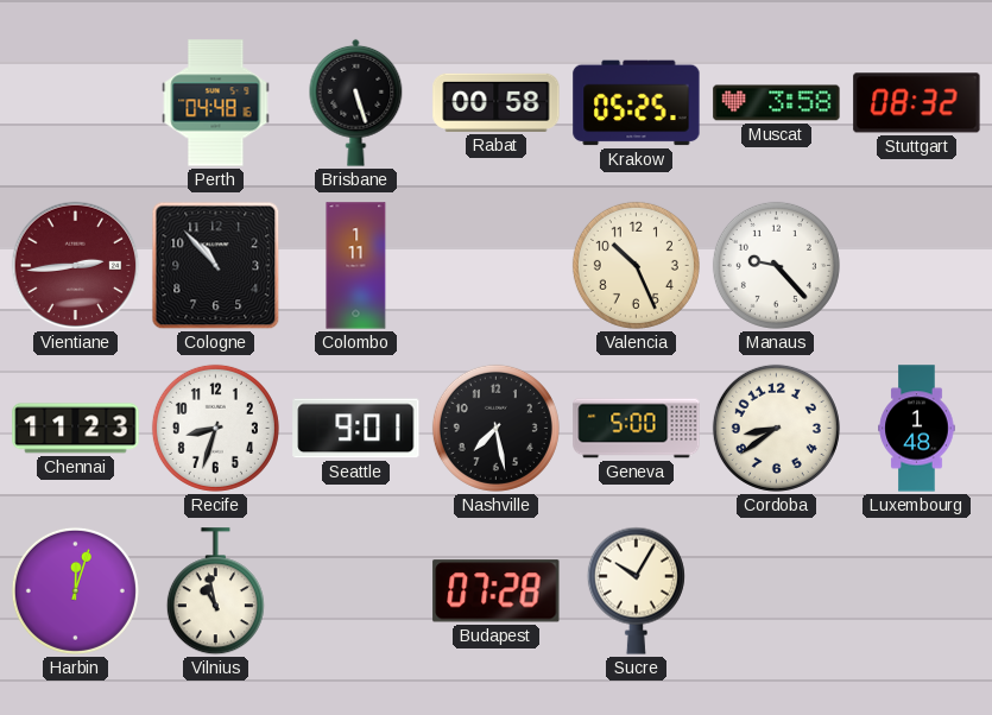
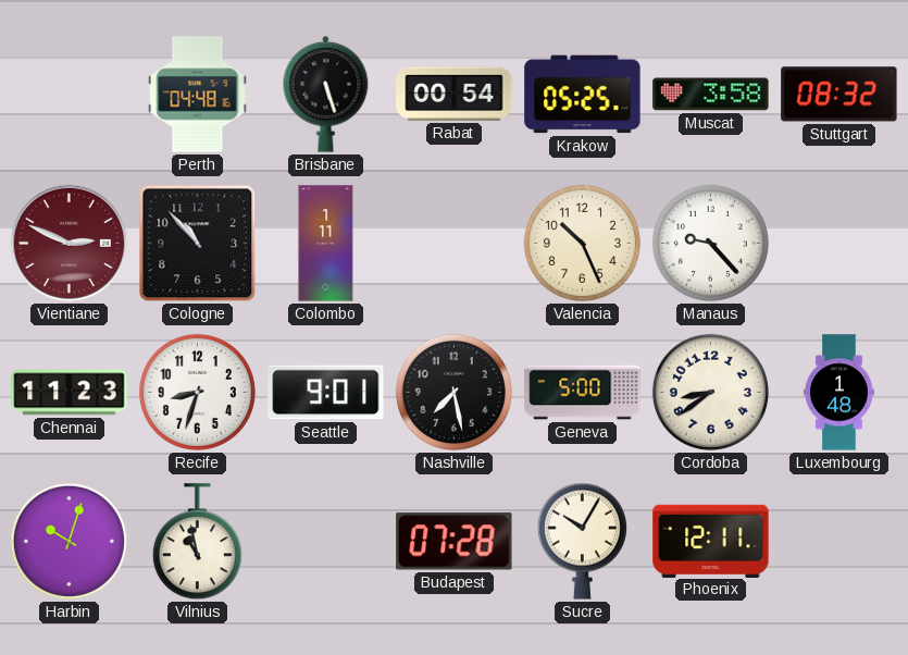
Rabat: 00:58 -> 00:54 (455, 94)
Vientiane: 2:44 -> 2:49 (70, 244)
Harbin: 12:03 -> 10:03 (69, 541)
Phoenix: none -> 12:11 (711, 541)
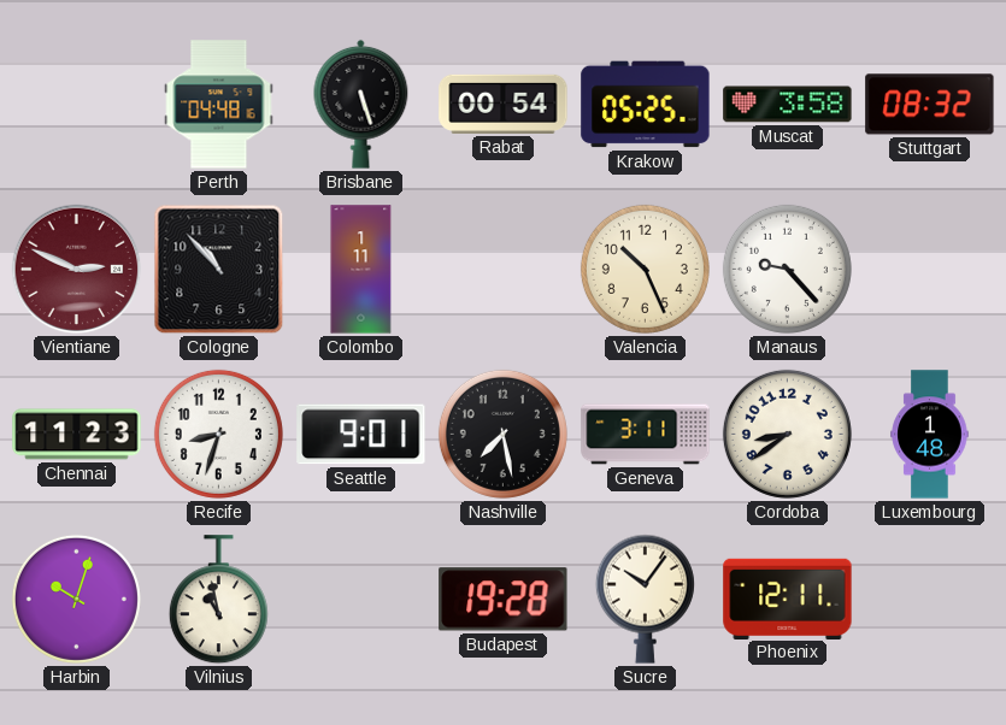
Geneva: 5:00 -> 3:11 (646, 435)
Budapest: 07:28 -> 19:28 (504, 600)
Sucre: 10:05 -> 10:06 (645, 599)
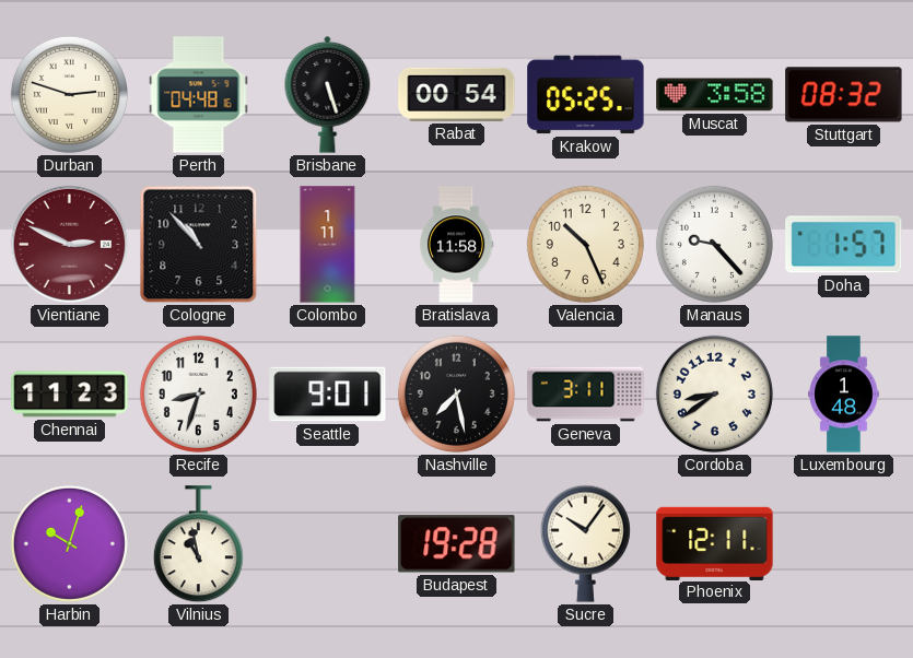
Durban: none -> 2:48 (69, 94)
Bratislava: none -> 11:58 (456, 245)
Doha: none -> 1:57 (844, 245)
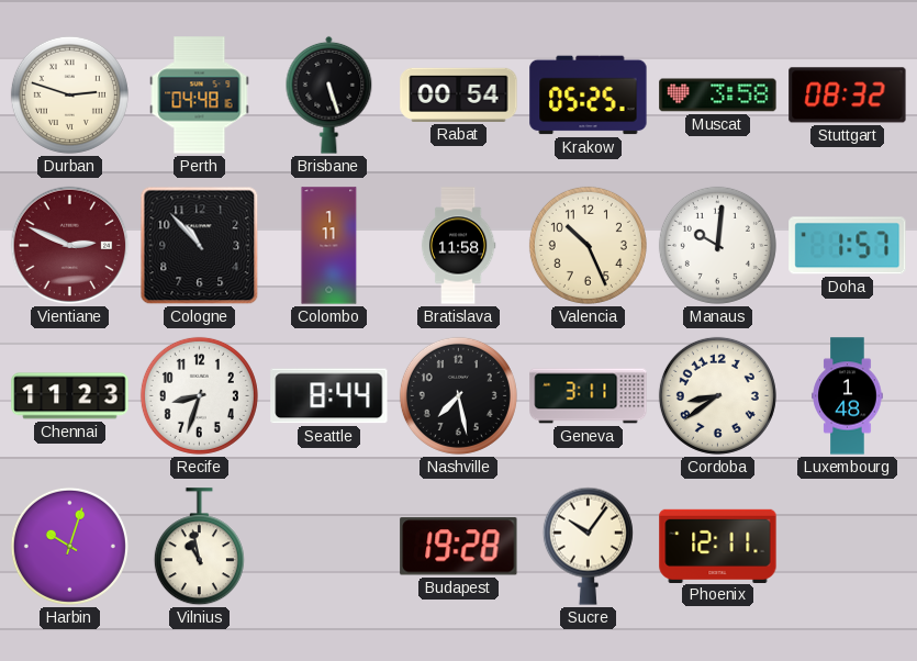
Manaus: 9:23 -> 10:01 (717, 245)
Seattle: 9:01 -> 8:44 (329, 396)
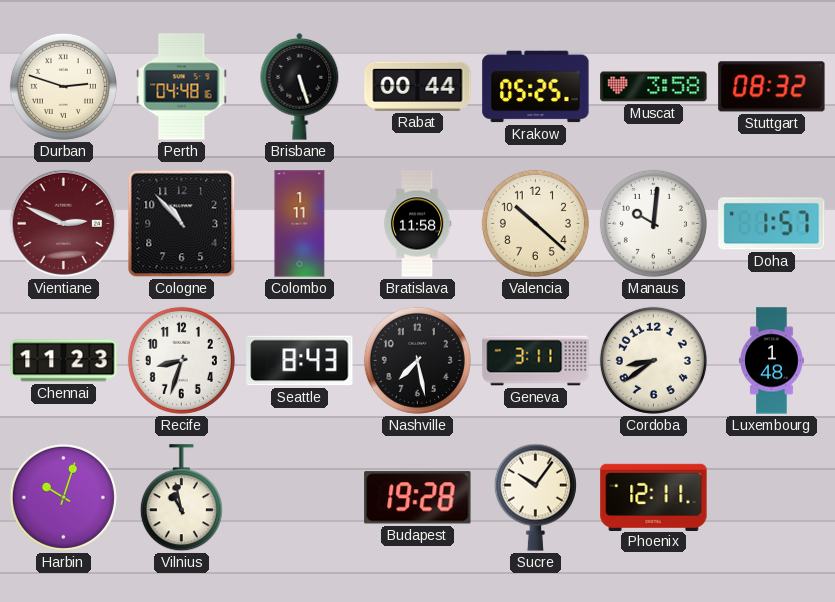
Rabat: 00:54 -> 00:44 (418, 86)
Valencia: 10:26 -> 10:22 (535, 223)
Seattle: 8:44 -> 8:43 (300, 361)
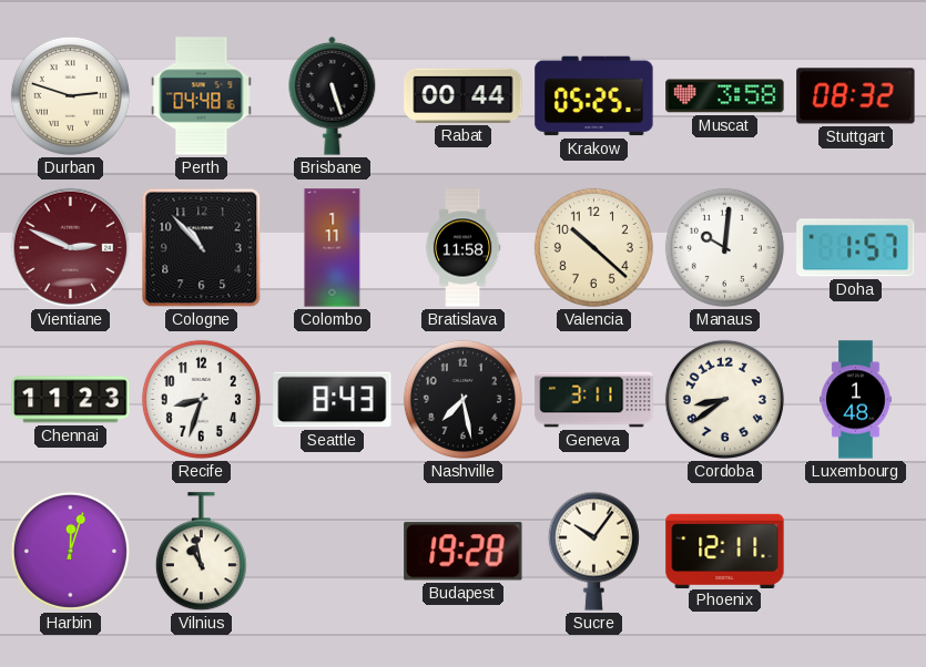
Harbin: 10:03 -> 12:03 (70, 551)
